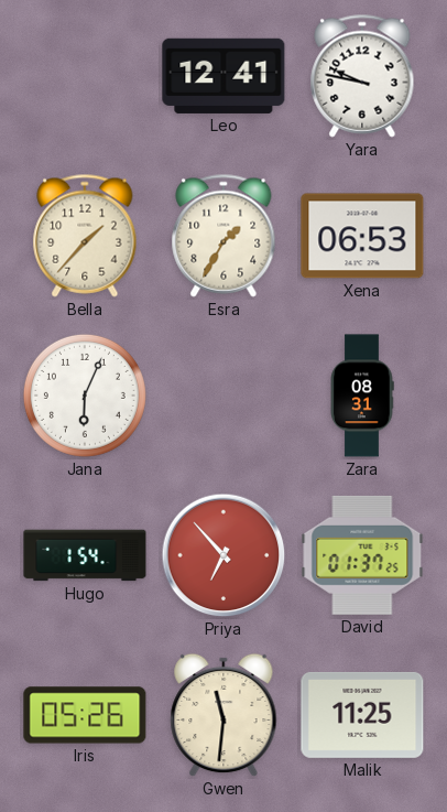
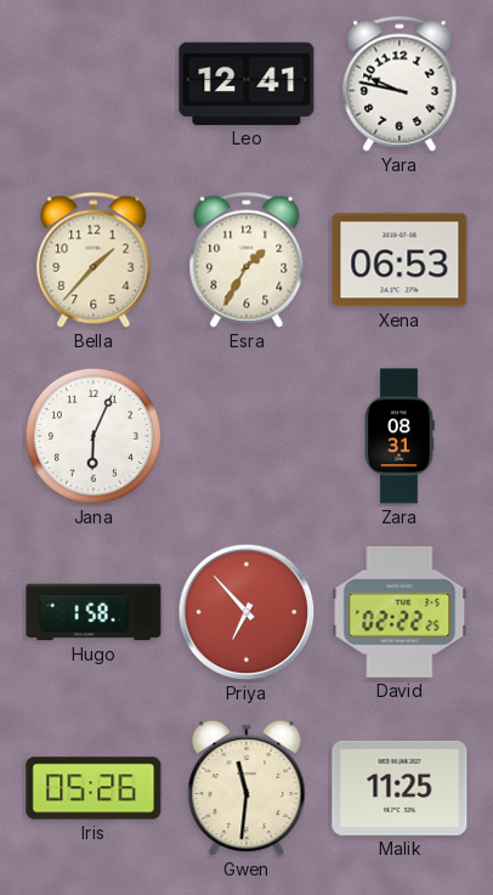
Hugo: 1:54 -> 1:58 (93, 612)
David: 01:37 -> 02:22 (399, 612)
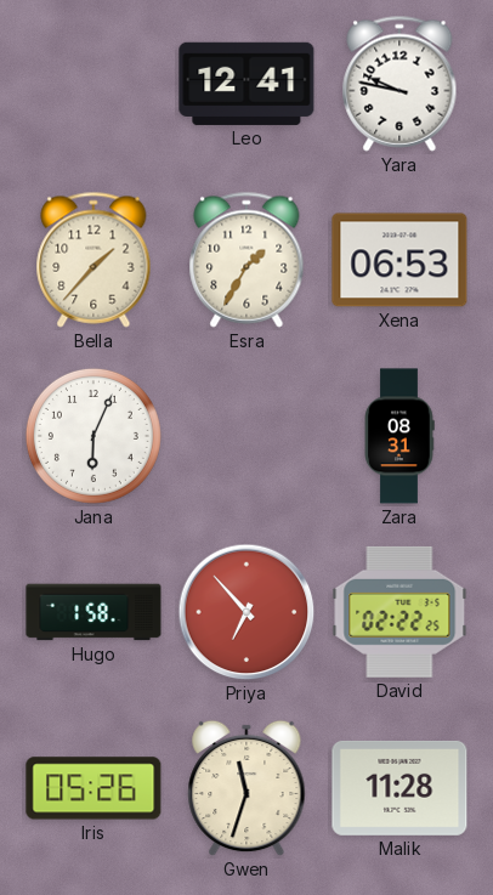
Gwen: 11:31 -> 11:33 (246, 788)
Malik: 11:25 -> 11:28 (399, 788)
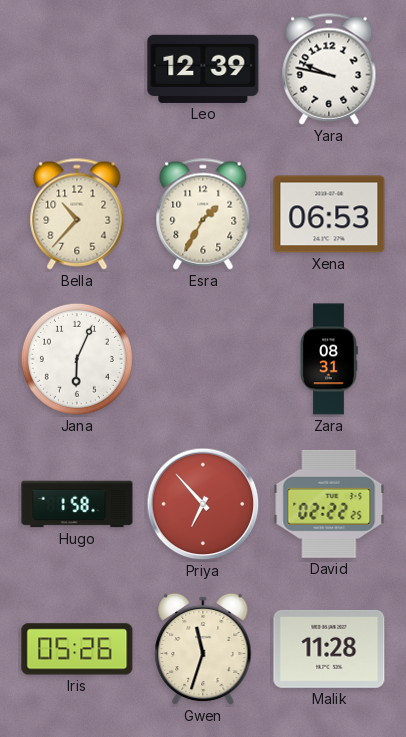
Leo: 12:41 -> 12:39 (203, 69)
Bella: 1:37 -> 10:37 (77, 214)
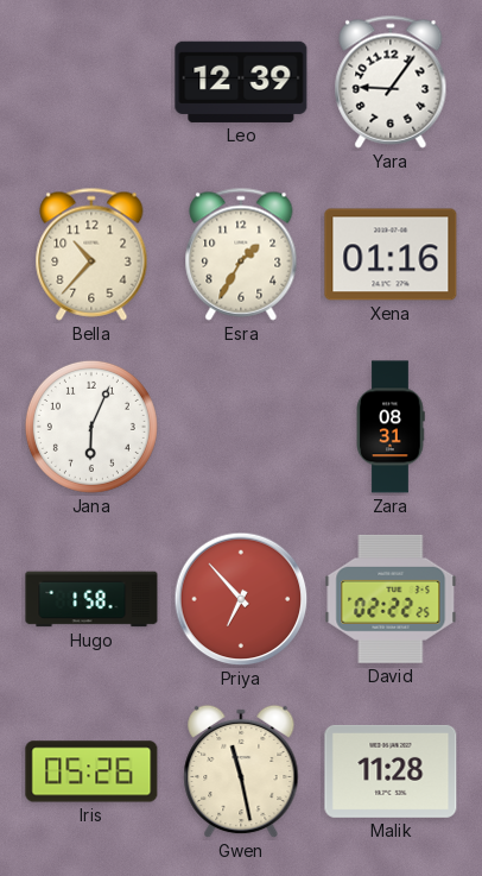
Yara: 9:47 -> 9:06 (391, 82)
Xena: 06:53 -> 01:16 (391, 254)
Gwen: 11:33 -> 11:28 (241, 771)
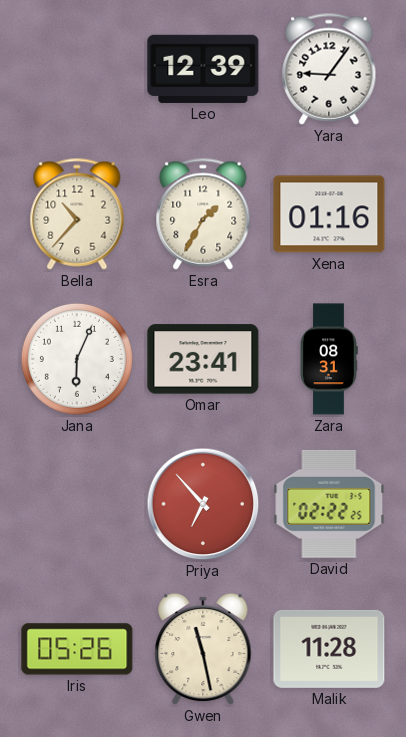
Omar: none -> 23:41 (203, 359)
Hugo: 1:58 -> none (91, 599)
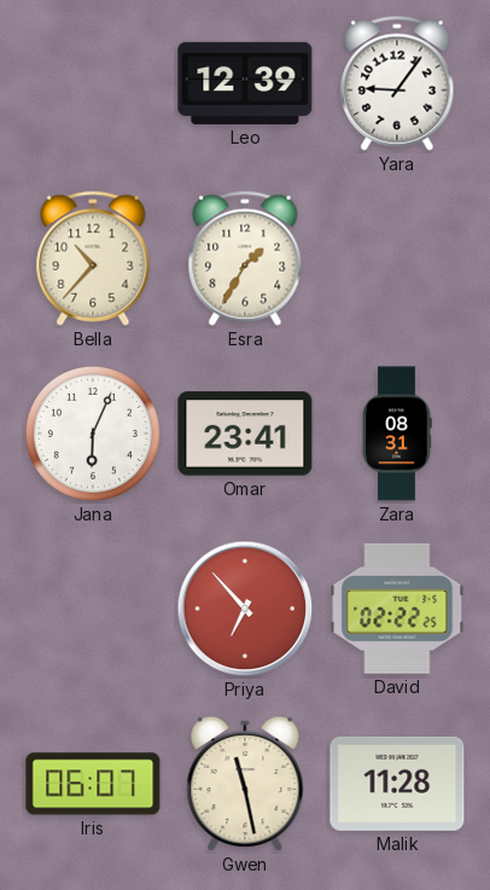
Xena: 01:16 -> none (329, 214)
Iris: 05:26 -> 06:07 (93, 784)
